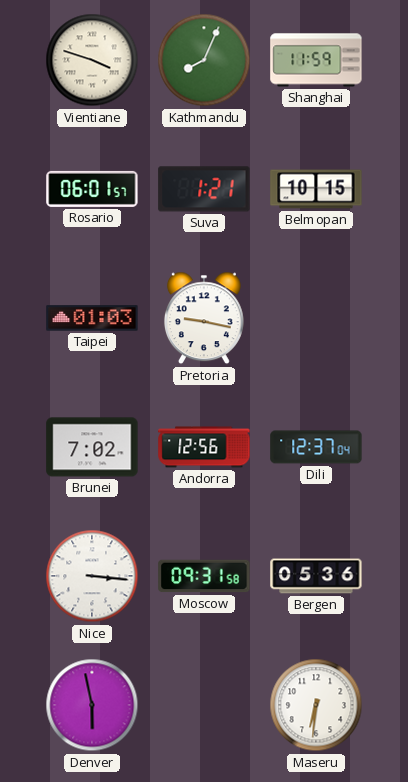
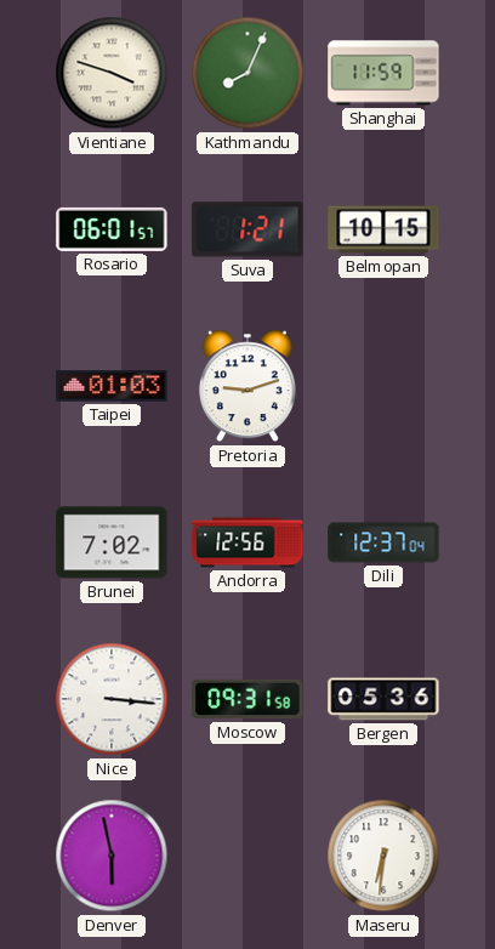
Pretoria: 9:17 -> 9:12 (247, 386)
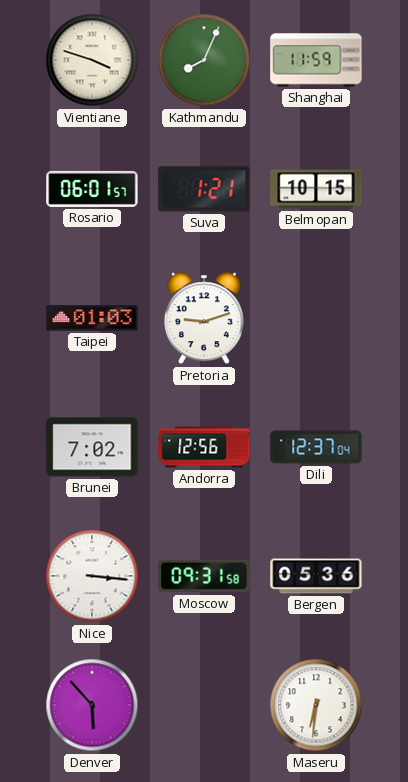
Denver: 5:58 -> 5:53 (92, 705)
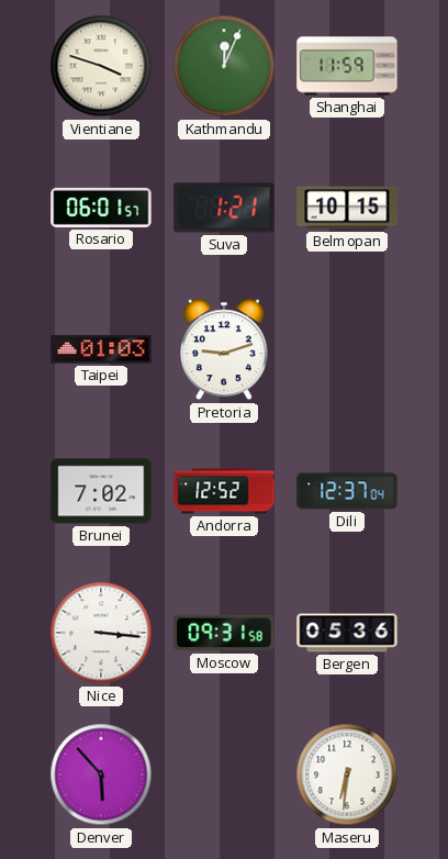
Kathmandu: 8:04 -> 12:04 (224, 66)
Andorra: 12:56 -> 12:52 (224, 491)
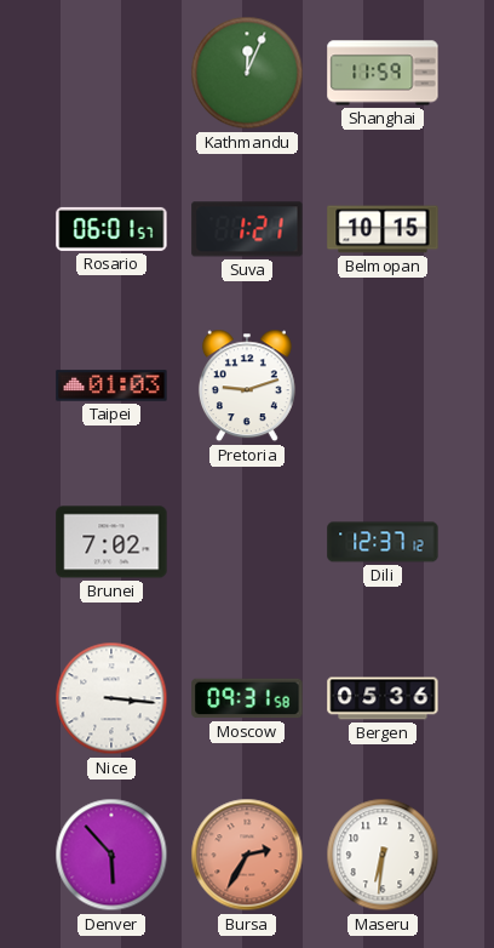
Vientiane: 3:48 -> none (101, 66)
Andorra: 12:52 -> none (224, 491)
Dili: 12:37:04 -> 12:37:12 (383, 542)
Bursa: none -> 2:35 (247, 855)
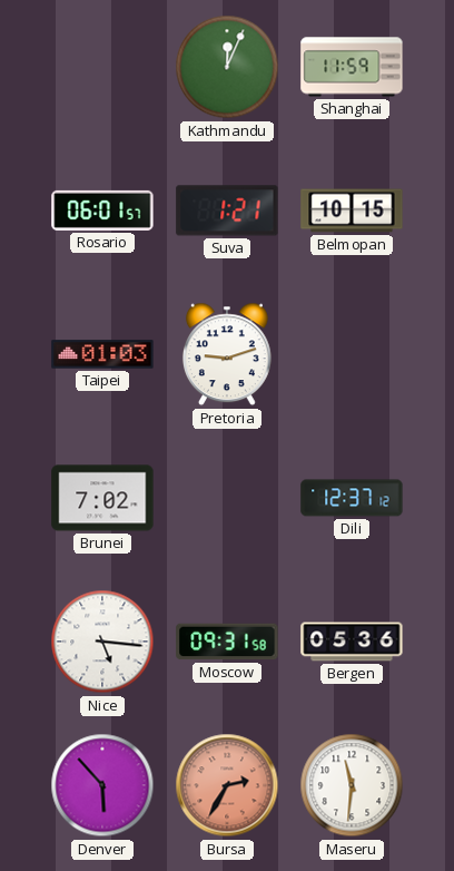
Nice: 3:16 -> 5:16 (102, 642)
Maseru: 6:31 -> 11:31 (352, 785)
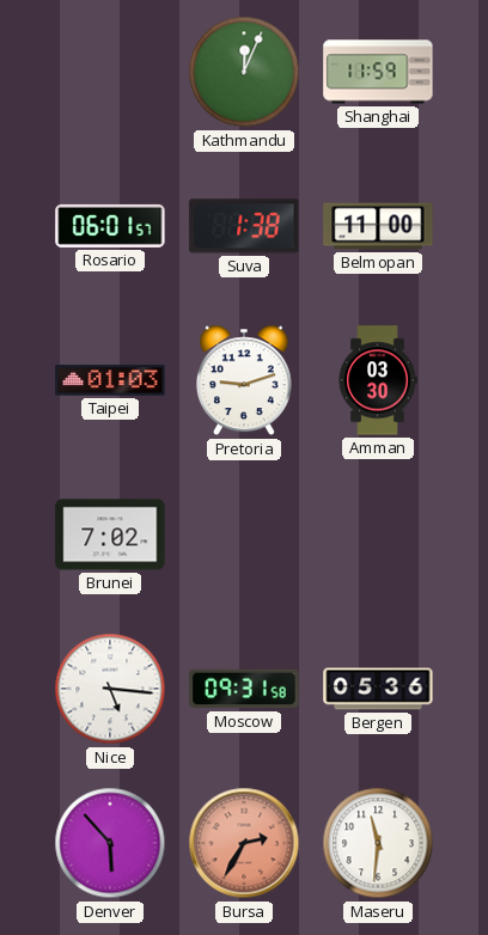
Suva: 1:21 -> 1:38 (244, 226)
Belmopan: 10:15 -> 11:00 (378, 226)
Amman: none -> 03:30 (378, 380)
Dili: 12:37 -> none (352, 498)
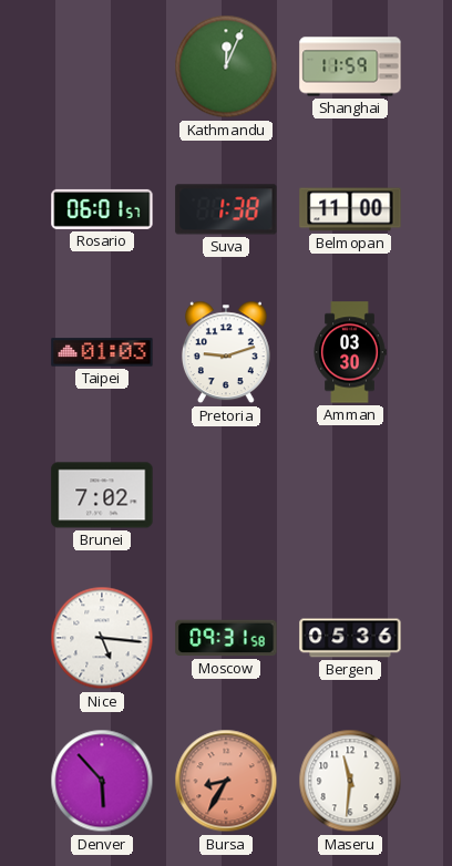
Bursa: 2:35 -> 8:35 (226, 781)
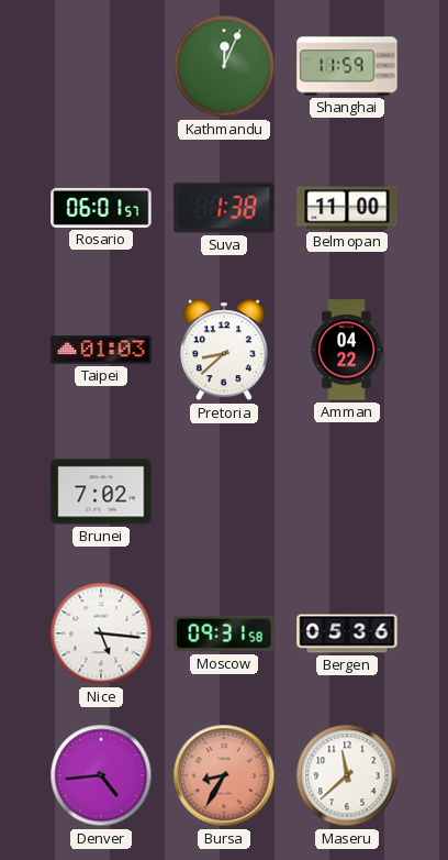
Pretoria: 9:12 -> 8:38 (224, 350)
Amman: 03:30 -> 04:22 (347, 350)
Denver: 5:53 -> 4:44 (101, 775)
Maseru: 11:31 -> 11:38 (347, 775)
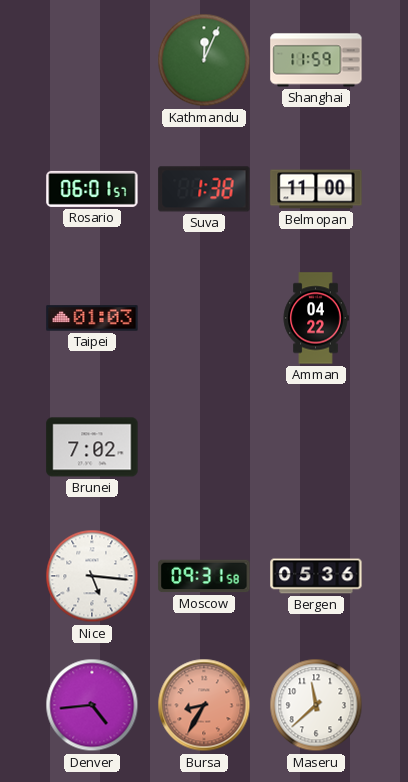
Pretoria: 8:38 -> none (224, 350)
